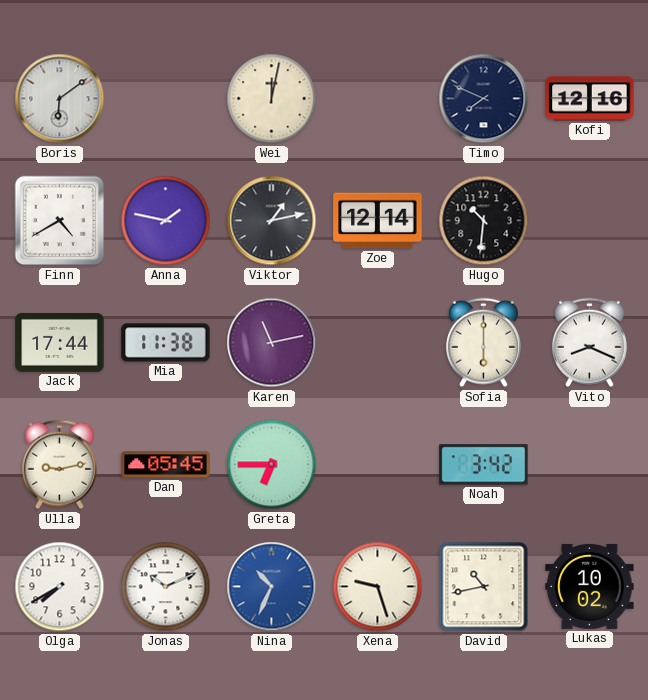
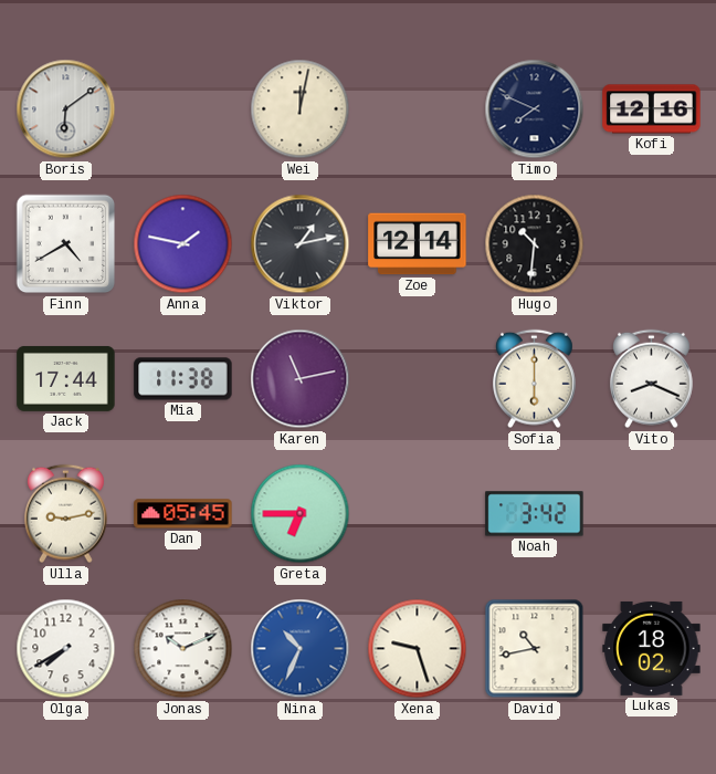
Lukas: 10:02 -> 18:02 (652, 648)
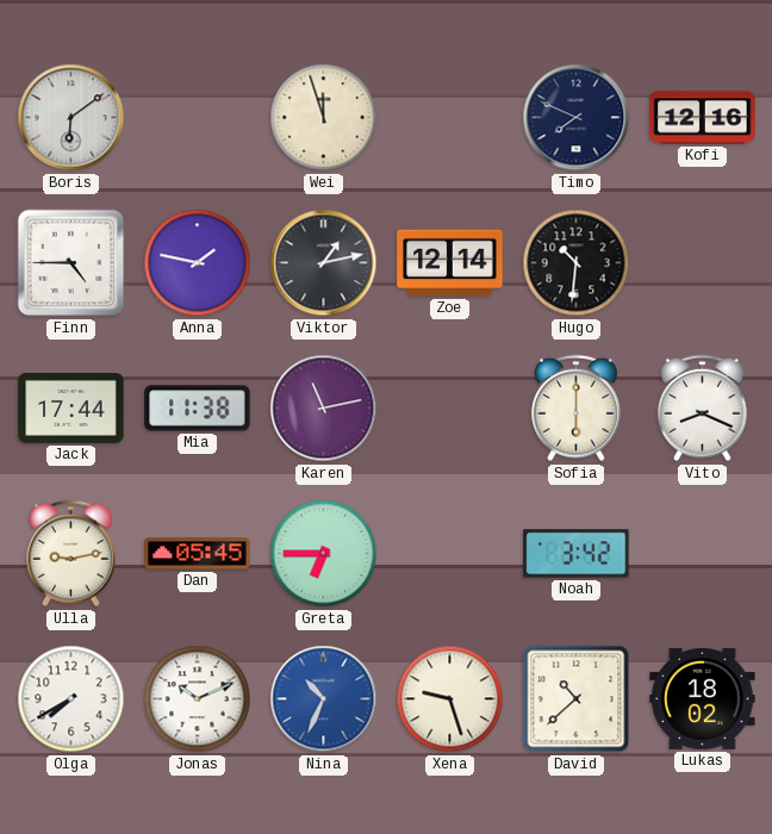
Wei: 12:02 -> 11:57 (324, 118)
Finn: 4:40 -> 4:45 (71, 263)
David: 10:43 -> 10:38 (577, 699)
